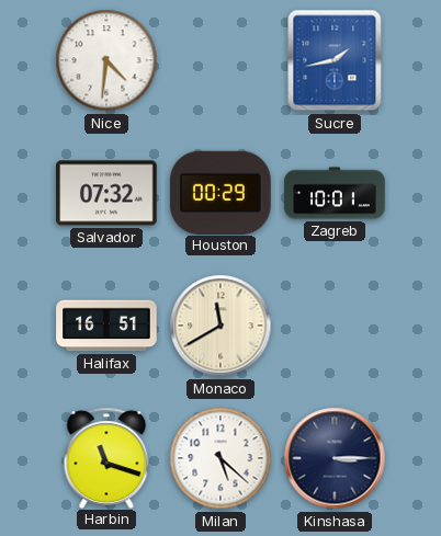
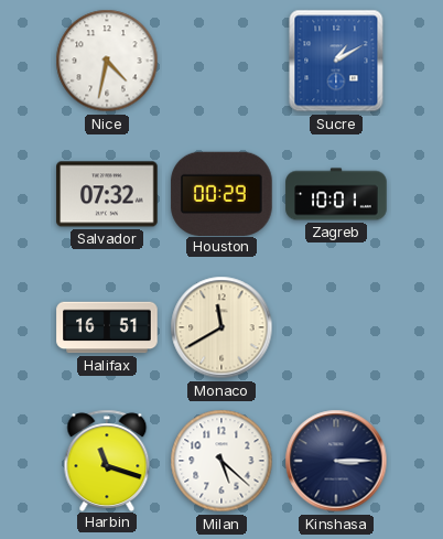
Nice: 4:31 -> 4:32 (107, 61)
Sucre: 1:43 -> 1:10 (336, 61)
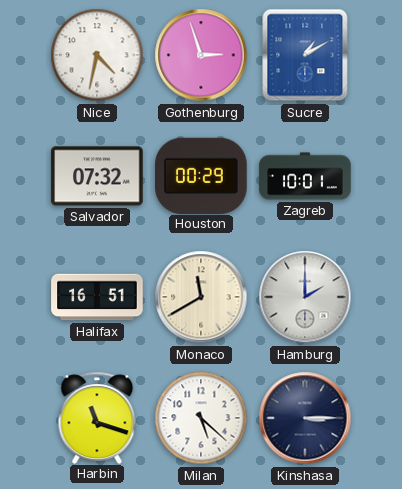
Gothenburg: none -> 2:57 (201, 55)
Hamburg: none -> 2:00 (305, 297)
